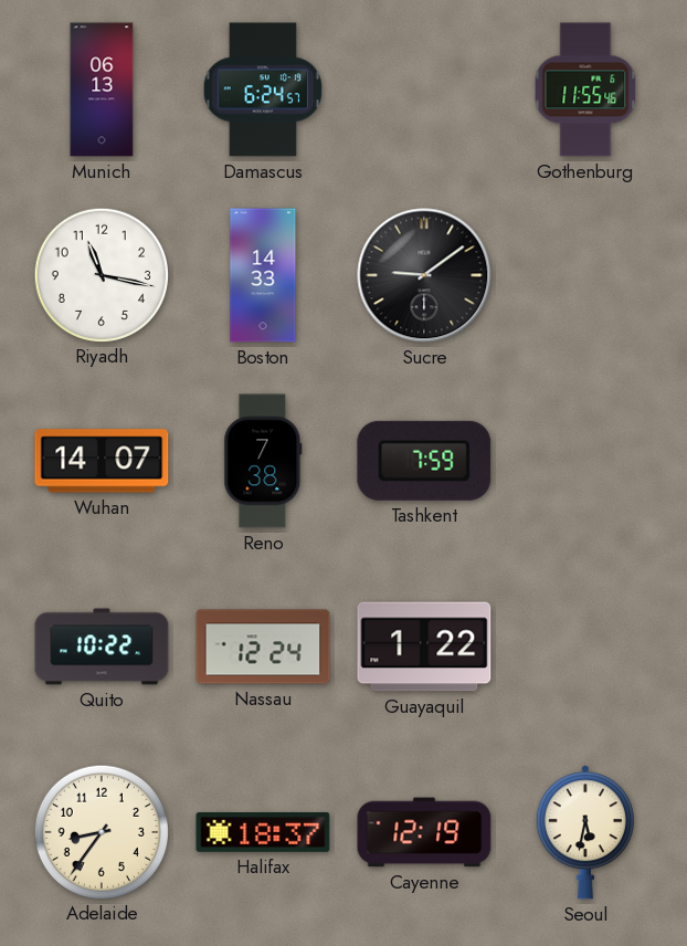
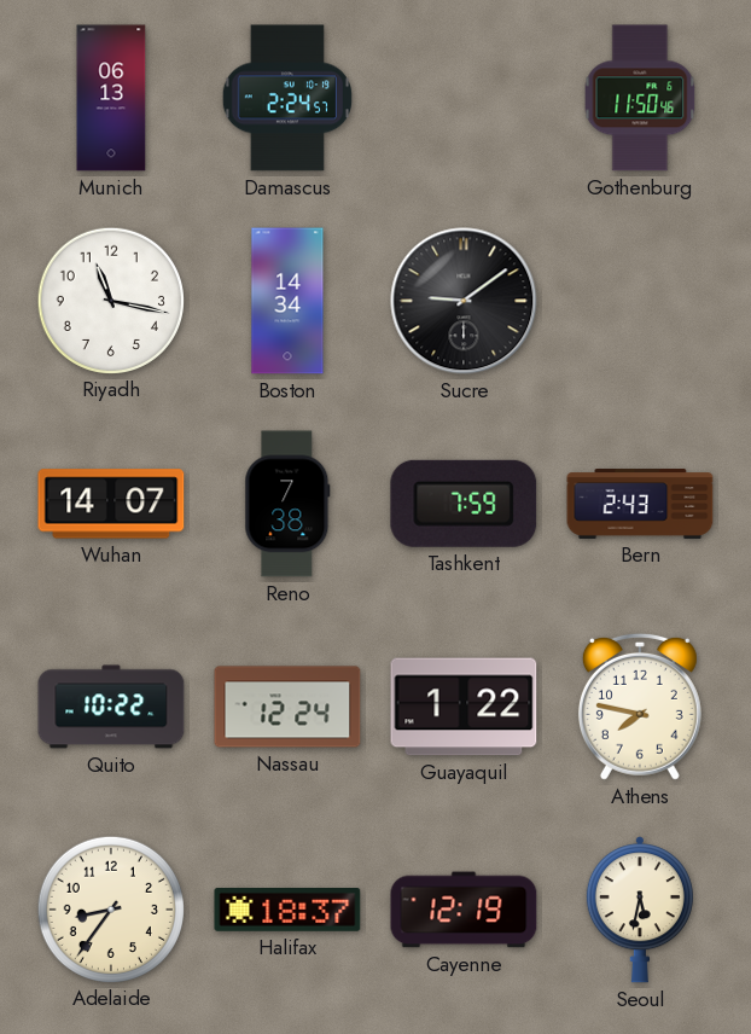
Damascus: 6:24 -> 2:24 (286, 98)
Gothenburg: 11:55 -> 11:50 (640, 98)
Boston: 14:33 -> 14:34 (287, 301)
Bern: none -> 2:43 (640, 505)
Athens: none -> 7:47 (640, 707)
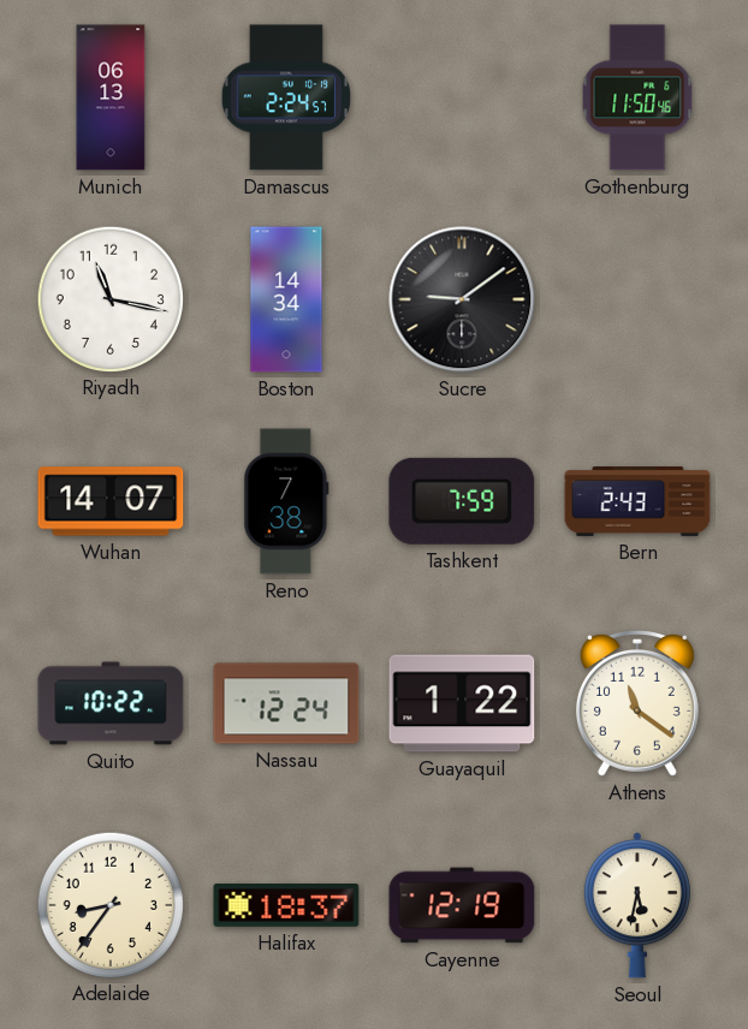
Athens: 7:47 -> 11:21 (637, 703)
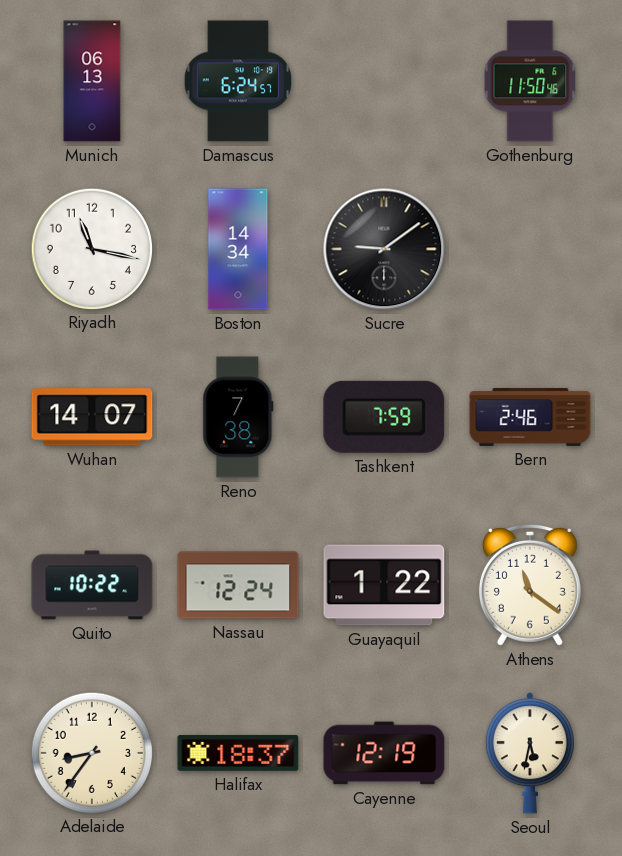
Damascus: 2:24 -> 6:24 (237, 81)
Bern: 2:43 -> 2:46 (530, 418)
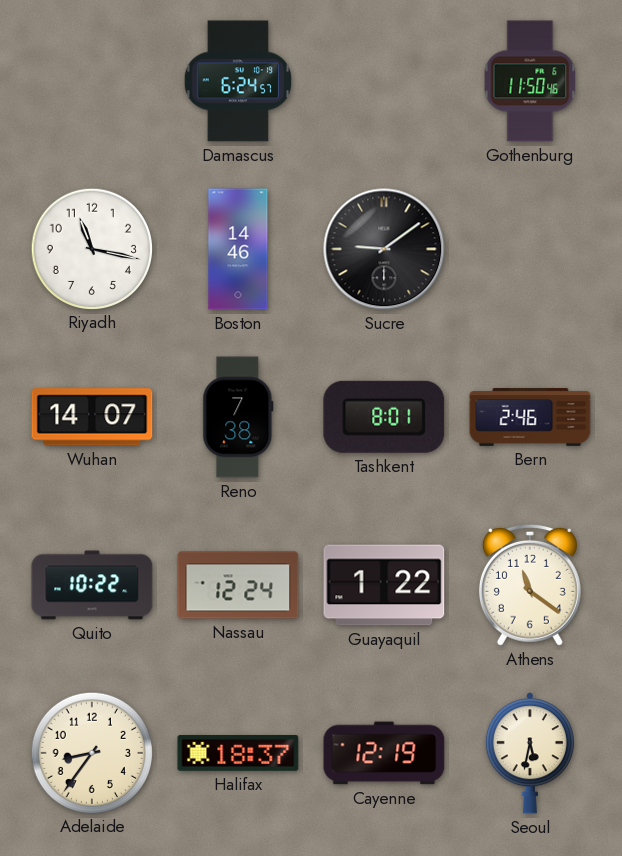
Munich: 06:13 -> none (92, 81)
Boston: 14:34 -> 14:46 (238, 249)
Tashkent: 7:59 -> 8:01 (384, 417)
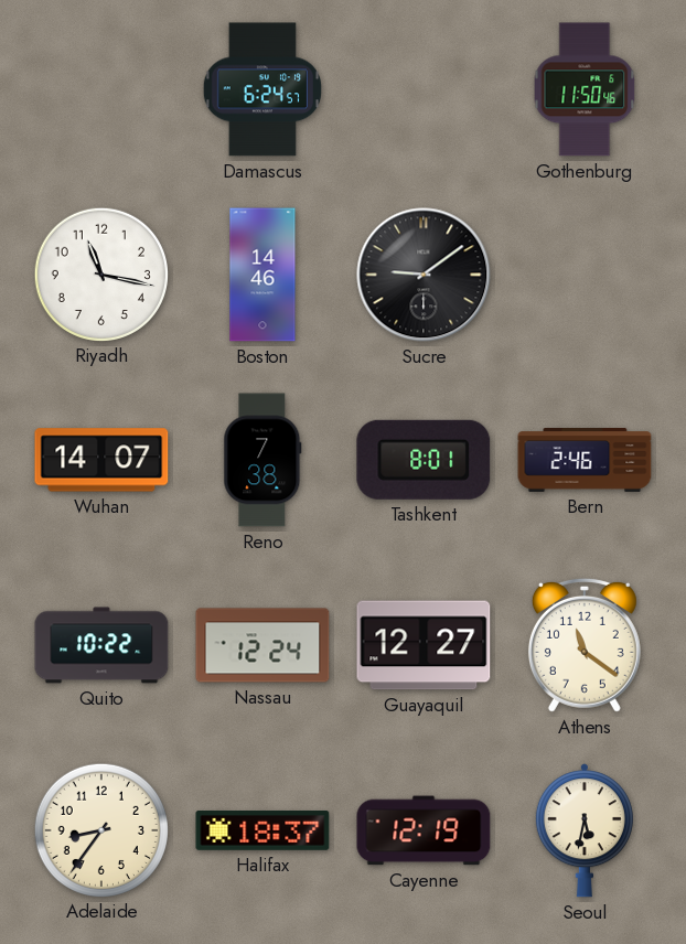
Guayaquil: 1:22 -> 12:27 (424, 645)
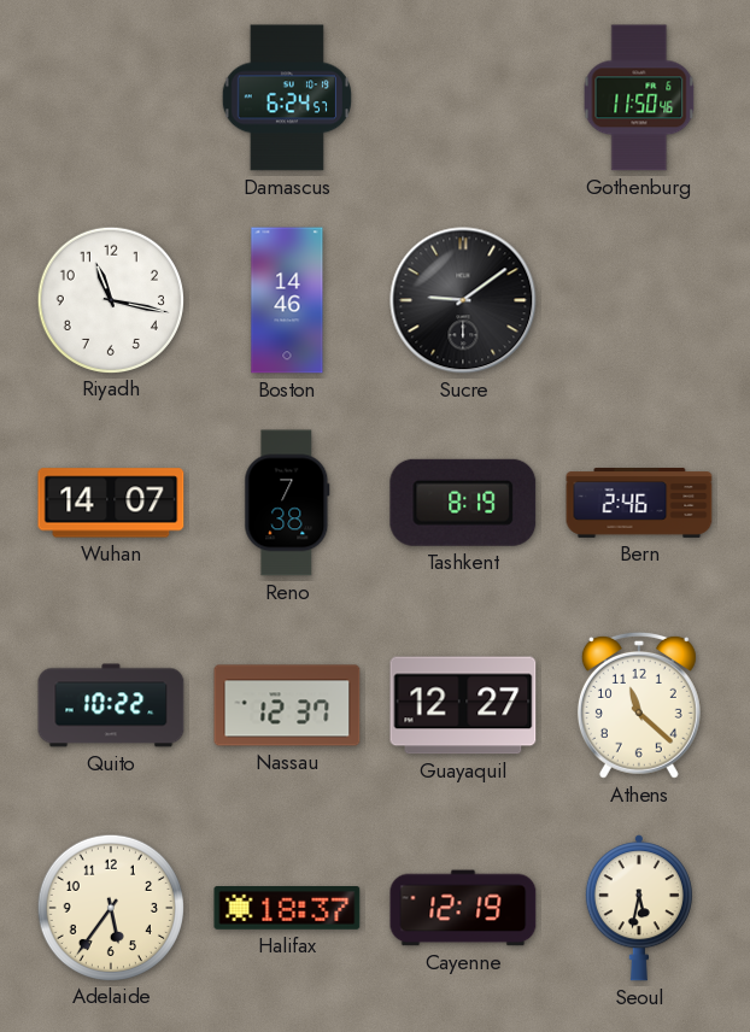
Tashkent: 8:01 -> 8:19 (463, 503)
Nassau: 12:24 -> 12:37 (287, 705)
Athens: 11:21 -> 11:22 (639, 705)
Adelaide: 8:36 -> 5:36 (110, 907)
